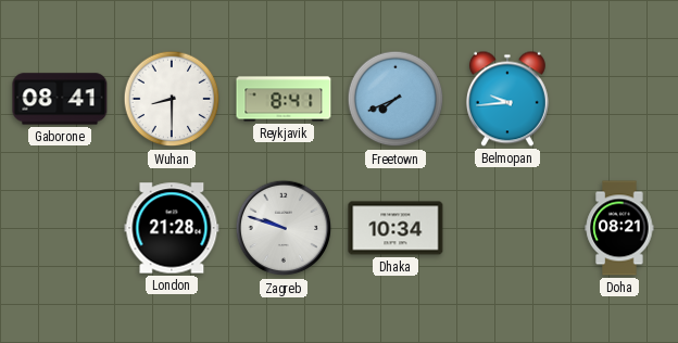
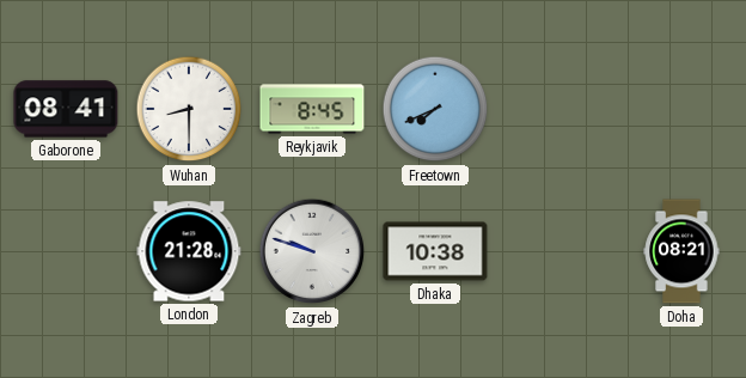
Reykjavik: 8:41 -> 8:45 (312, 109)
Belmopan: 9:44 -> none (507, 99)
Dhaka: 10:34 -> 10:38 (435, 251)
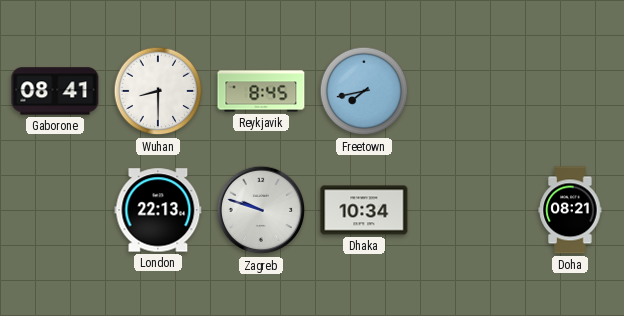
Freetown: 7:41 -> 7:43 (364, 91)
London: 21:28 -> 22:13 (158, 210)
Dhaka: 10:38 -> 10:34 (364, 210)
